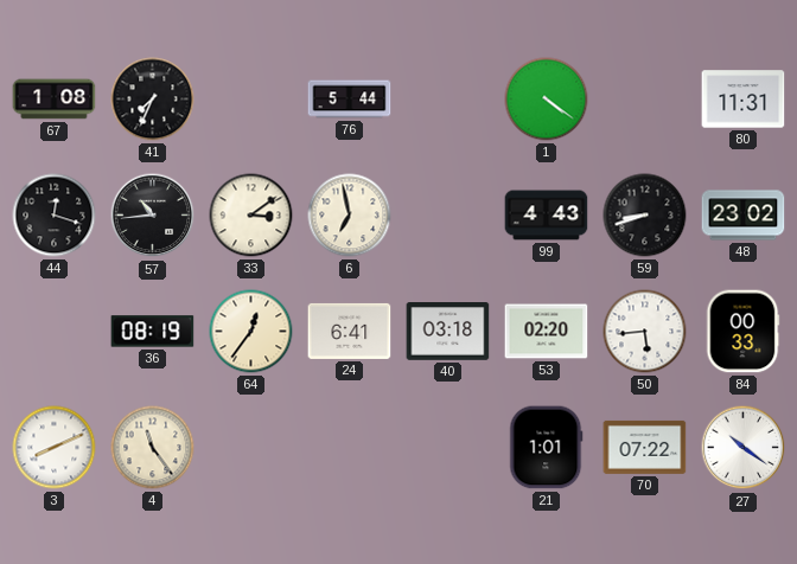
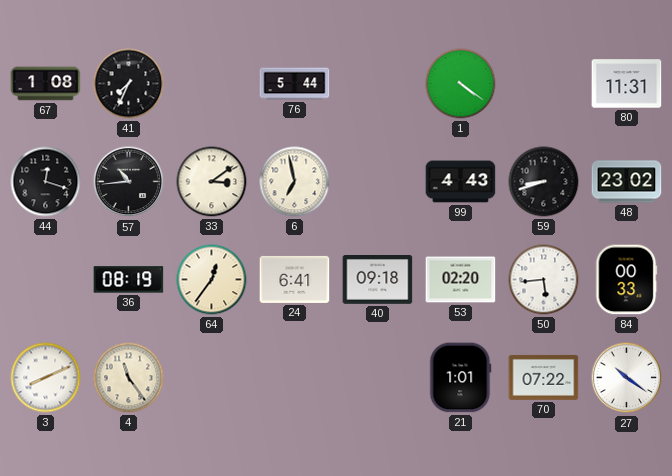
40: 03:18 -> 09:18 (378, 280)
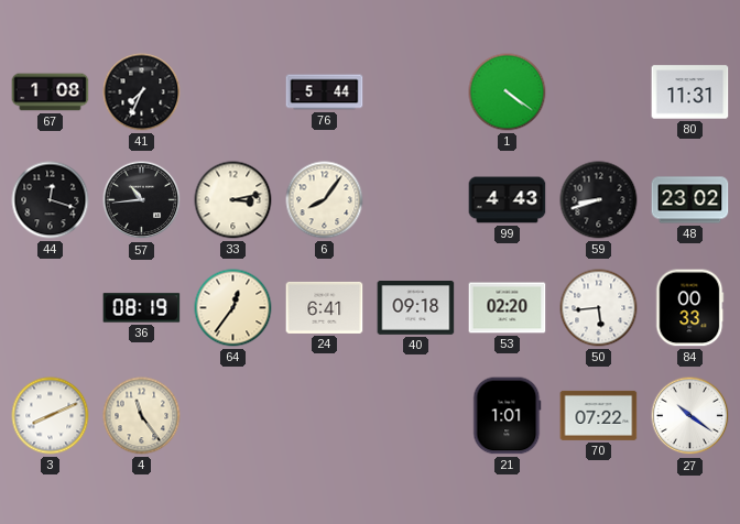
33: 3:09 -> 3:13 (233, 200)
6: 6:58 -> 8:06 (325, 200)
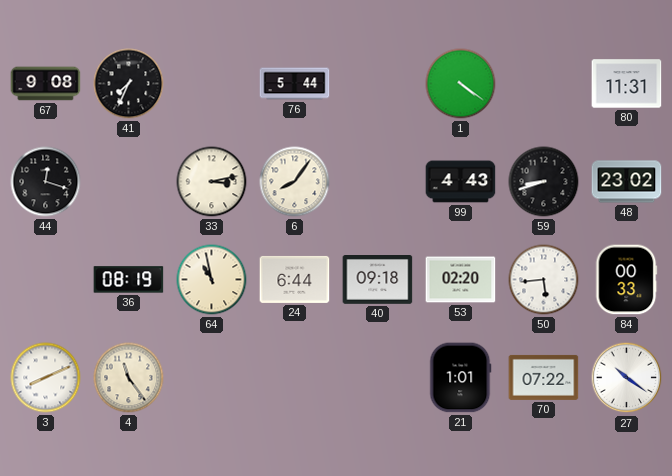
67: 1:08 -> 9:08 (46, 84)
57: 10:44 -> none (142, 200)
64: 12:36 -> 10:58 (212, 280)
24: 6:41 -> 6:44 (295, 279)
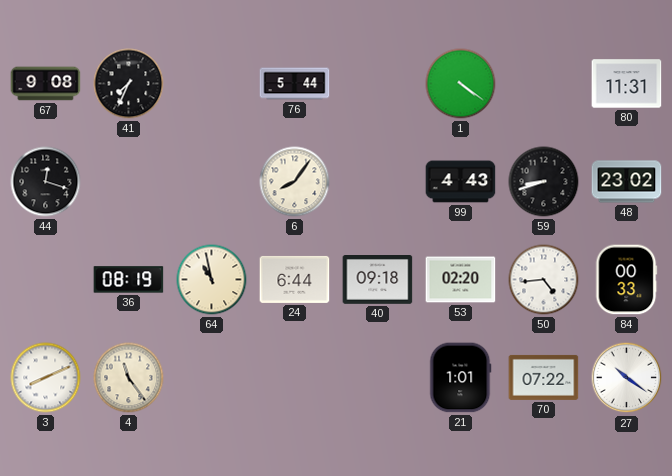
33: 3:13 -> none (212, 182)
50: 5:44 -> 4:44 (544, 280)
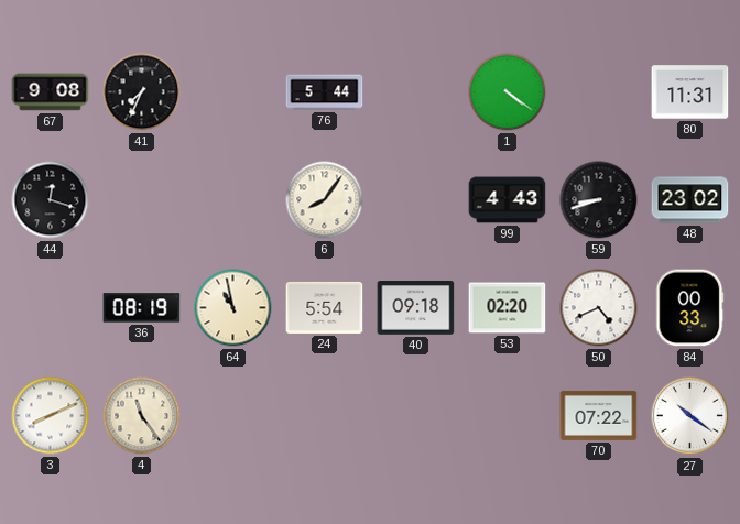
24: 6:44 -> 5:54 (325, 307)
50: 4:44 -> 4:41 (599, 308)
21: 1:01 -> none (461, 378)
